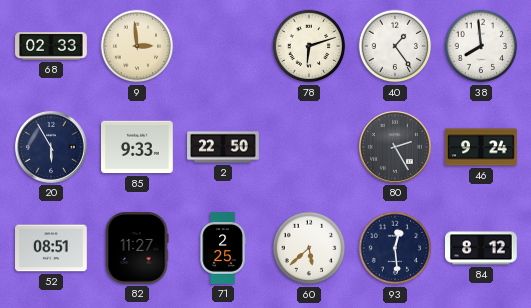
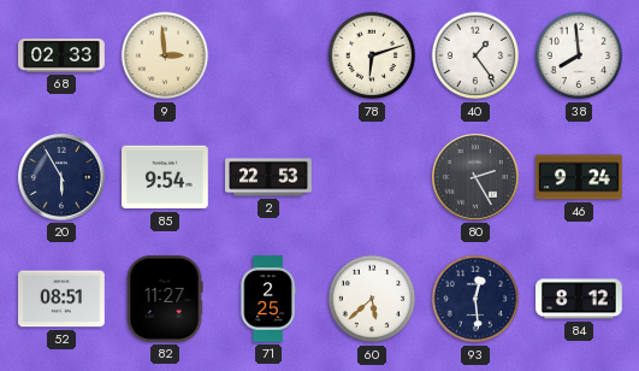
85: 9:33 -> 9:54 (166, 177)
2: 22:50 -> 22:53 (268, 177)
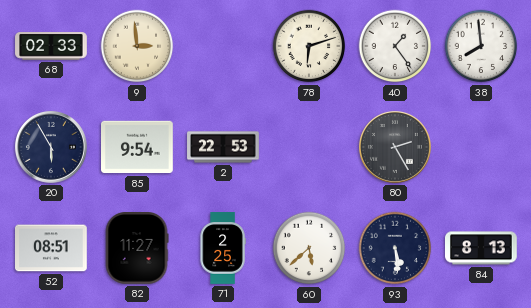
46: 9:24 -> none (580, 177)
93: 12:29 -> 5:29 (395, 248)
84: 8:12 -> 8:13 (482, 248)
